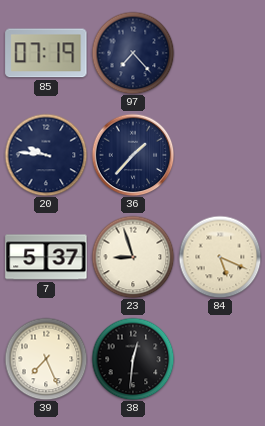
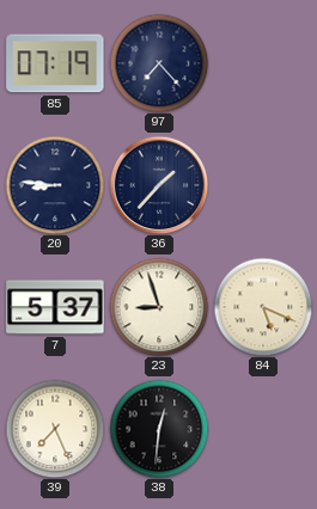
20: 9:46 -> 8:46 (55, 185)
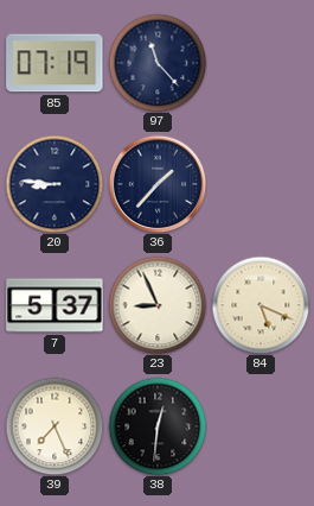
97: 7:23 -> 11:23 (158, 63)
23: 8:57 -> 8:56 (158, 305)
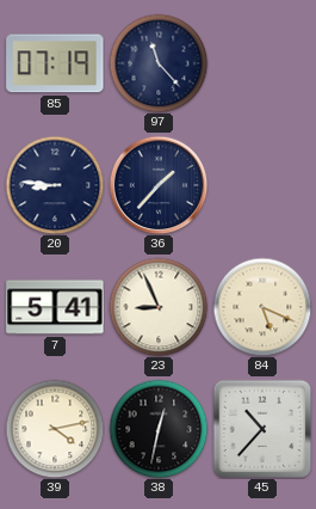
7: 5:37 -> 5:41 (55, 307)
39: 7:26 -> 4:13 (55, 429)
38: 12:31 -> 12:32 (159, 429)
45: none -> 10:37 (262, 429)
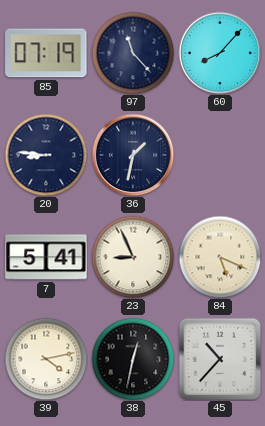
60: none -> 8:07 (220, 53)
36: 1:37 -> 1:32 (133, 155)
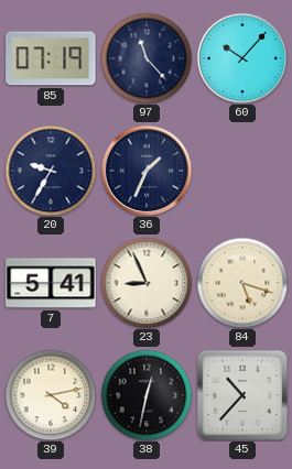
60: 8:07 -> 10:07 (242, 58)
20: 8:46 -> 9:35 (51, 171)
36: 1:32 -> 1:34 (147, 171)
84: 5:19 -> 5:18 (242, 283)
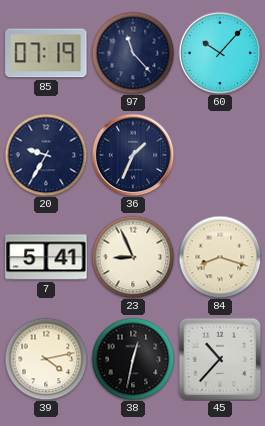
84: 5:18 -> 8:18 (220, 257)
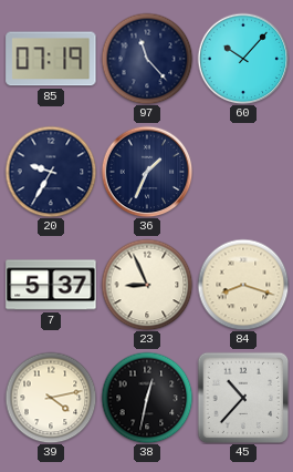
7: 5:41 -> 5:37 (51, 285)
